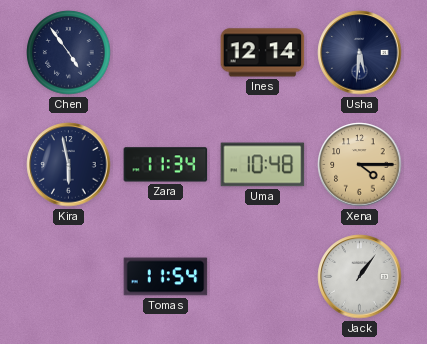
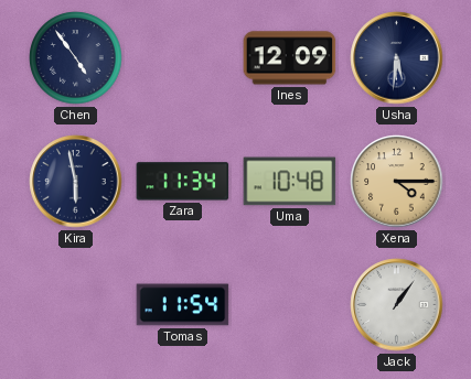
Ines: 12:14 -> 12:09 (290, 58)
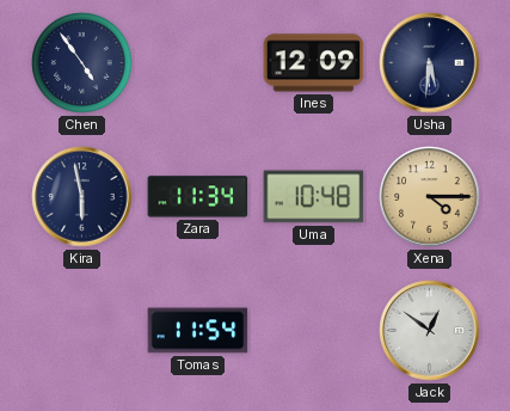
Jack: 1:06 -> 12:51 (430, 331)
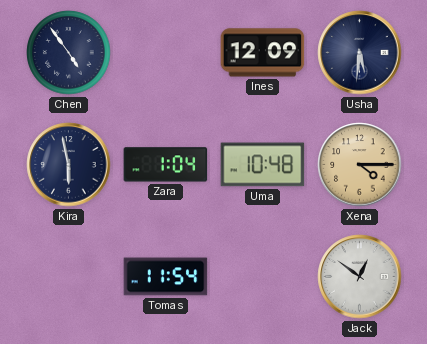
Zara: 11:34 -> 1:04 (166, 165)
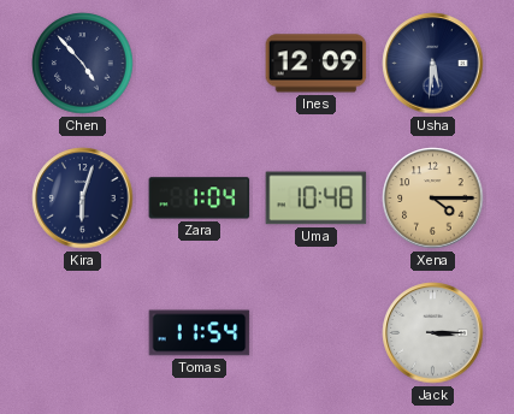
Chen: 4:54 -> 4:53 (83, 64)
Kira: 5:58 -> 6:03 (83, 199)
Jack: 12:51 -> 3:15 (433, 333)
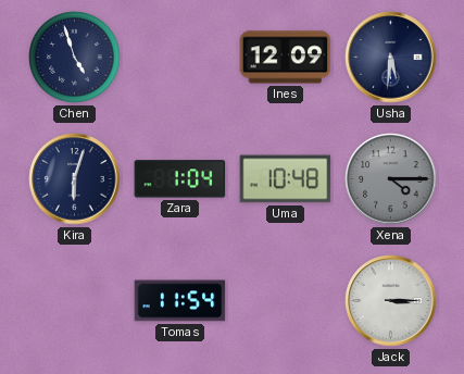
Chen: 4:53 -> 4:57 (75, 58)
Xena dial: champagne -> grey (391, 179)
